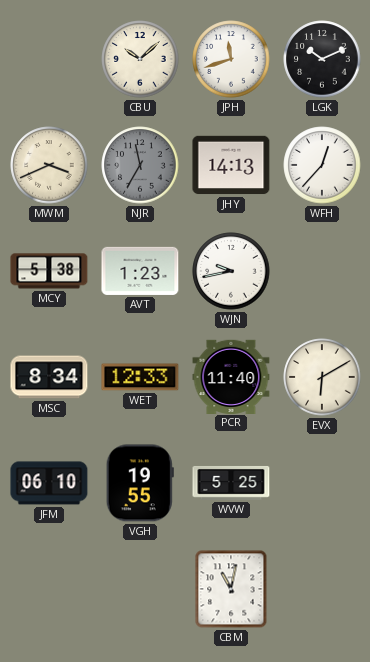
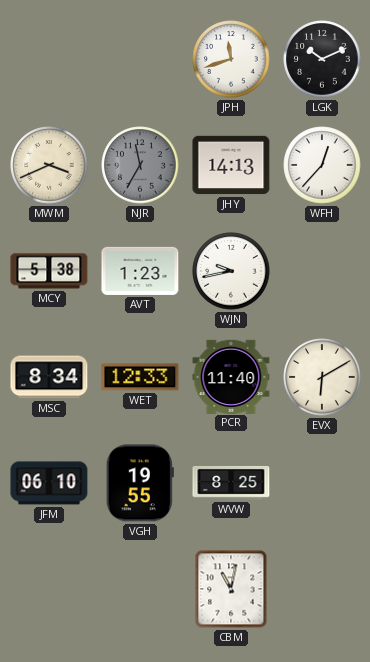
CBU: 10:08 -> none (140, 59)
WVW: 5:25 -> 8:25 (231, 483)
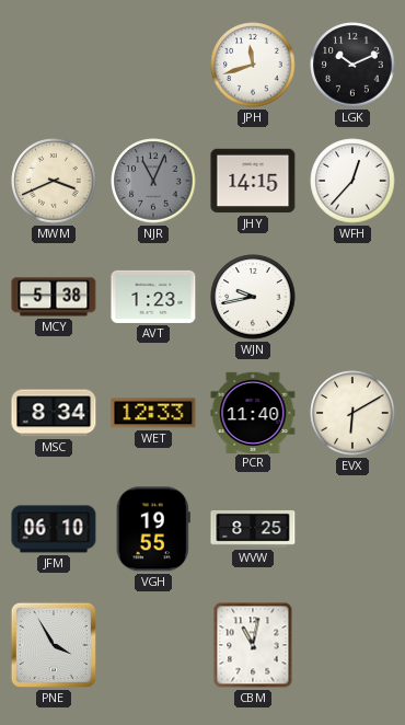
NJR: 11:35 -> 11:04 (153, 181)
JHY: 14:13 -> 14:15 (253, 181)
PNE: none -> 3:55 (54, 645)
